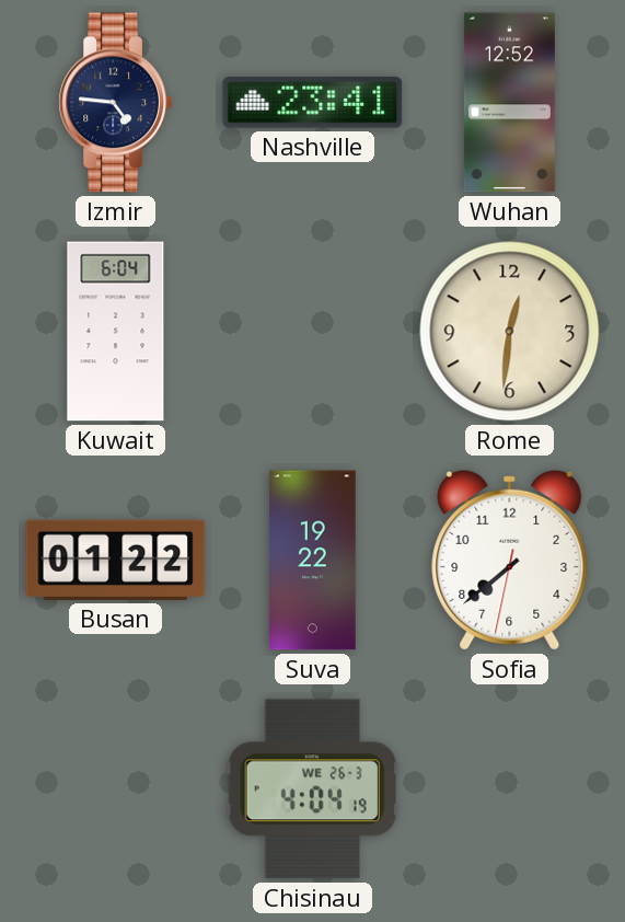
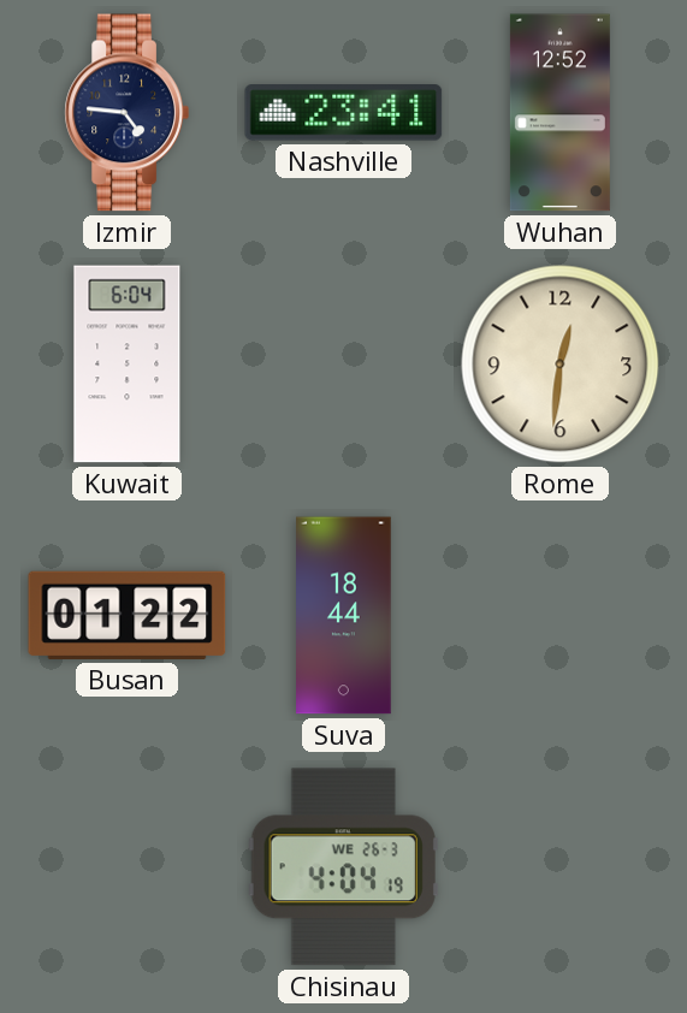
Suva: 19:22 -> 18:44 (344, 616)
Sofia: 7:38 -> none (510, 560)
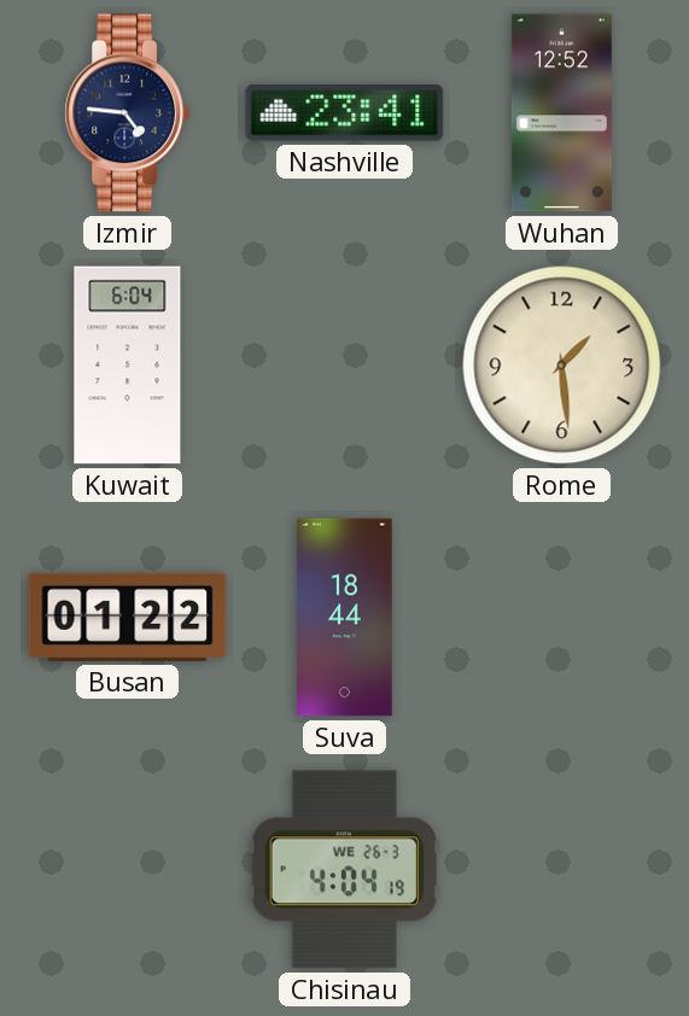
Rome: 12:31 -> 1:29 (562, 366)
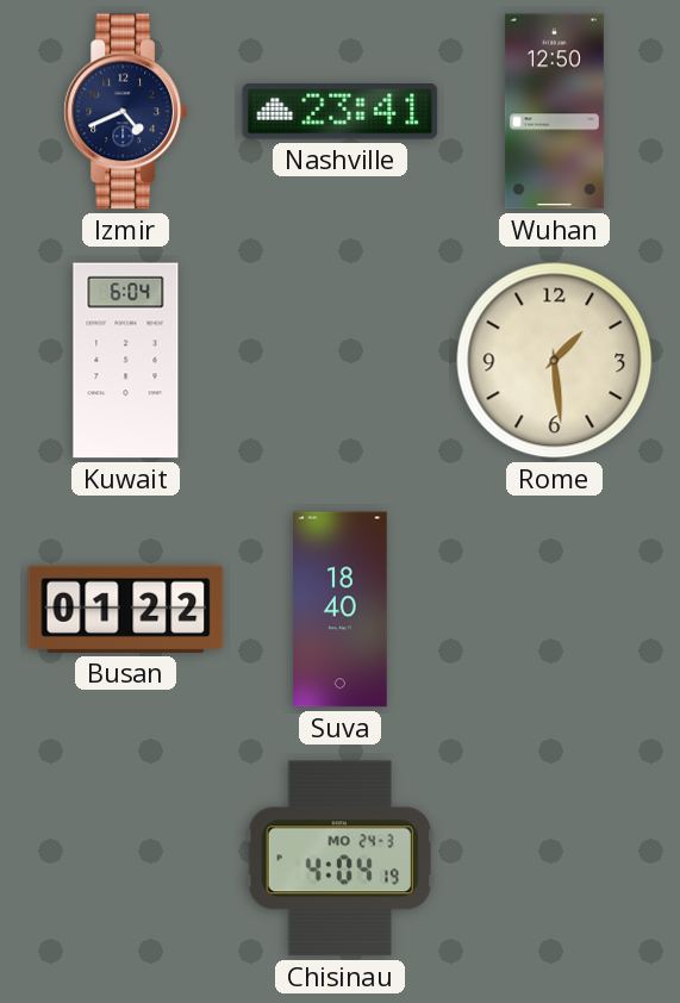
Izmir: 4:46 -> 4:41 (125, 112)
Wuhan: 12:52 -> 12:50 (554, 112)
Suva: 18:44 -> 18:40 (341, 610)
Chisinau date: WE 26-3 -> MO 24-3 (339, 859)
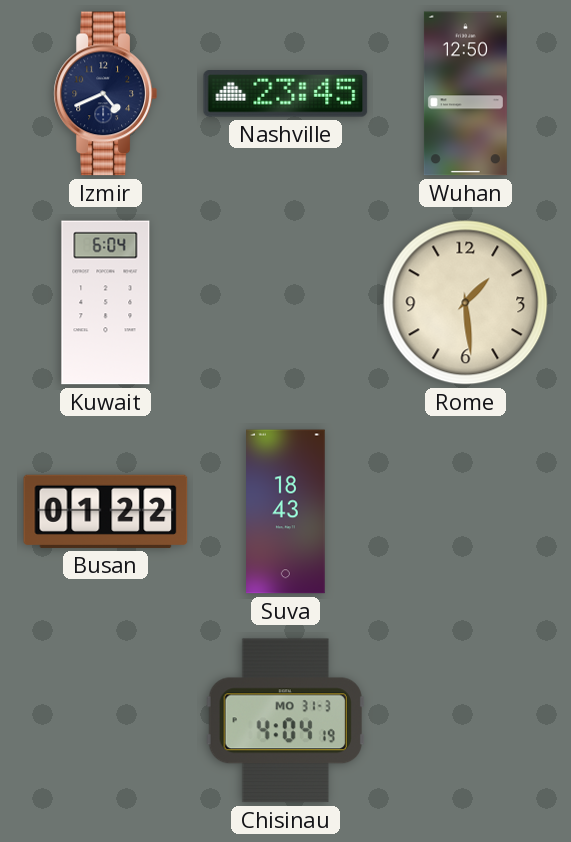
Nashville: 23:41 -> 23:45 (286, 94)
Suva: 18:40 -> 18:43 (286, 512)
Chisinau date: MO 24-3 -> MO 31-3 (285, 721)
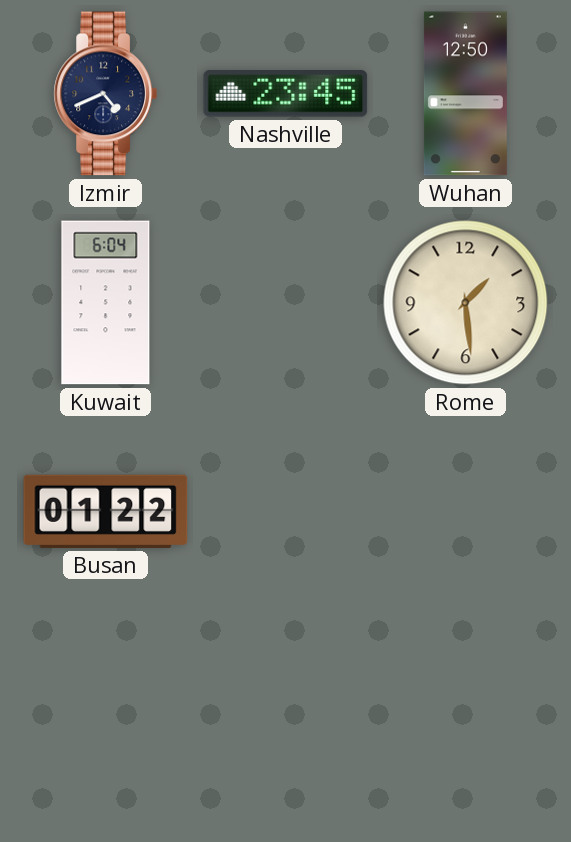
Suva: 18:43 -> none (286, 512)
Chisinau: 4:04 -> none (285, 721)
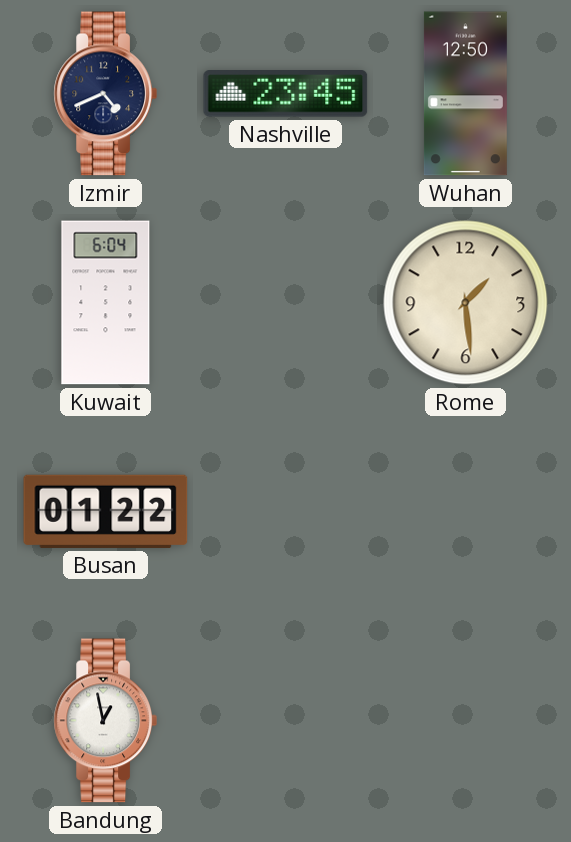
Bandung: none -> 12:58 (105, 721)
